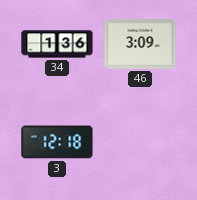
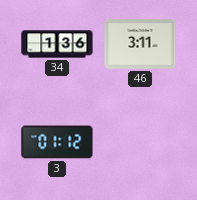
46: 3:09 -> 3:11 (140, 44)
3: 12:18 -> 01:12 (57, 142)
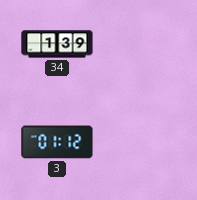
34: 1:36 -> 1:39 (57, 44)
46: 3:11 -> none (140, 44)
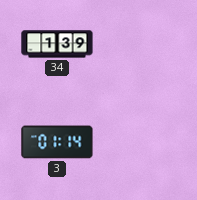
3: 01:12 -> 01:14 (57, 142)
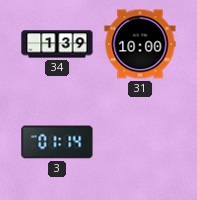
31: none -> 10:00 (140, 44)
